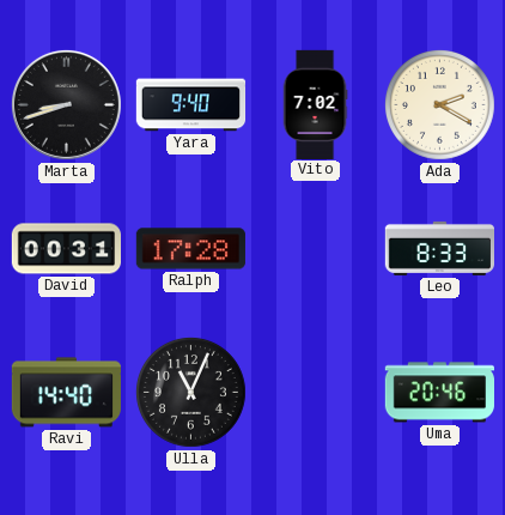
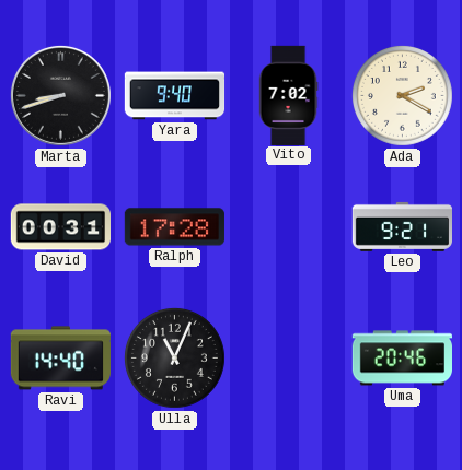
Leo: 8:33 -> 9:21 (402, 226)
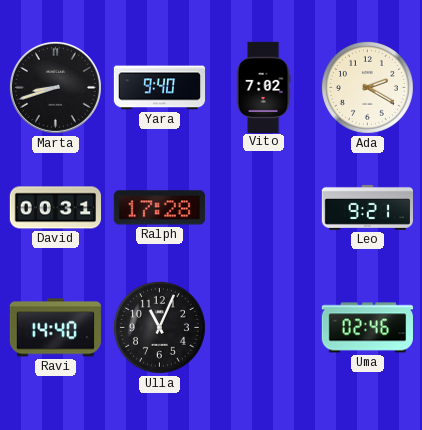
Uma: 20:46 -> 02:46 (367, 328)
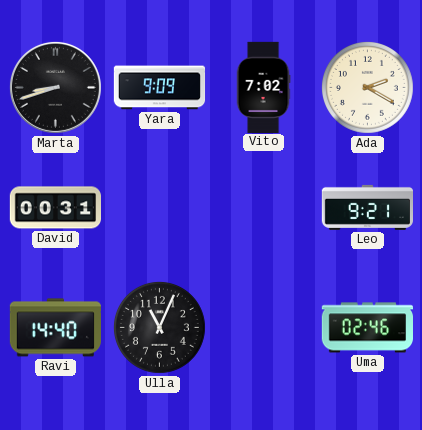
Yara: 9:40 -> 9:09 (160, 88)
Ralph: 17:28 -> none (159, 208)
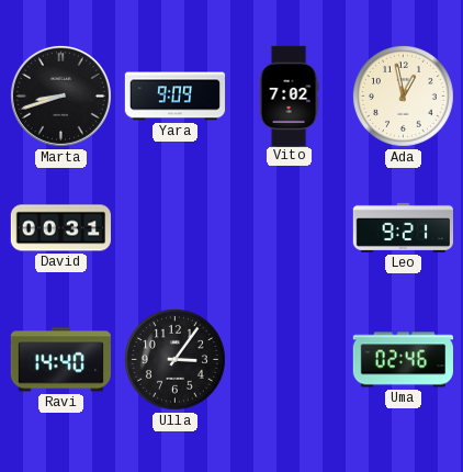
Ada: 2:20 -> 12:58 (403, 95)
Ulla: 11:04 -> 3:06 (174, 359)
